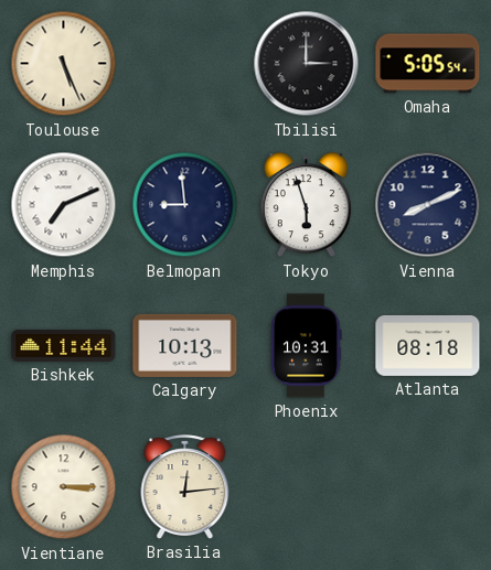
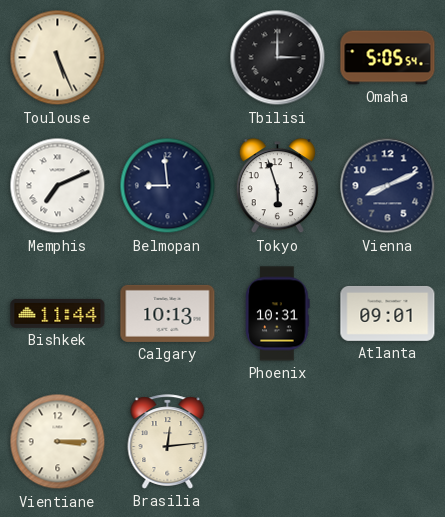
Atlanta: 08:18 -> 09:01 (388, 313)
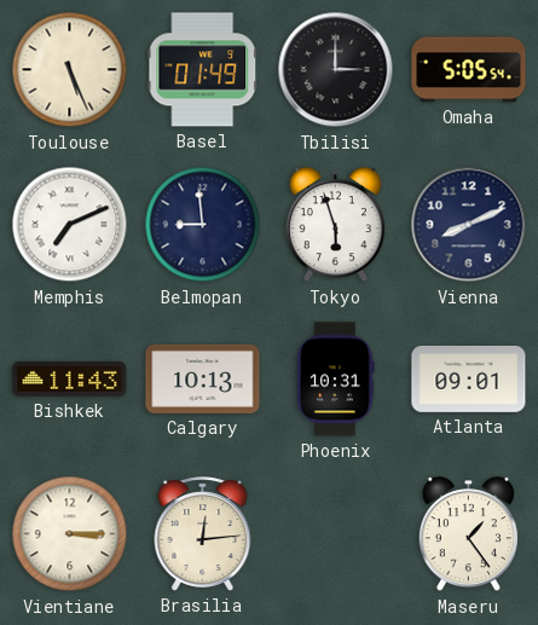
Basel: none -> 01:49 (203, 70)
Bishkek: 11:44 -> 11:43 (70, 378)
Maseru: none -> 1:24 (468, 534)
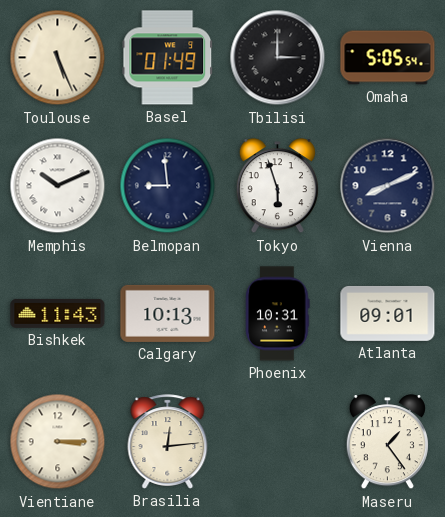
Memphis: 7:11 -> 10:11 (58, 186)
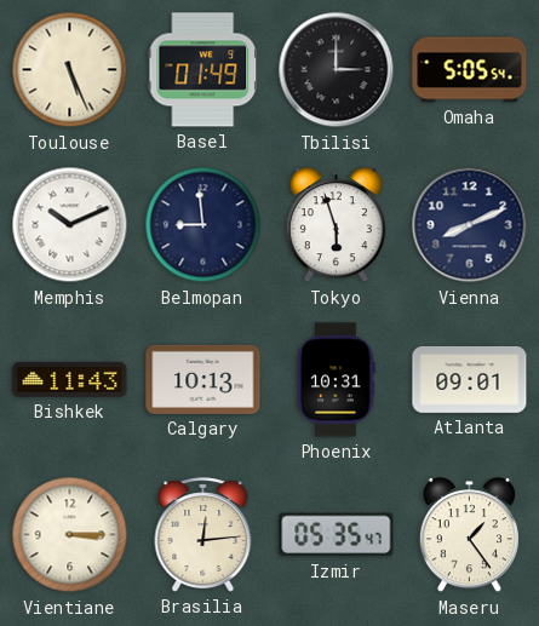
Izmir: none -> 05:35 (337, 535)
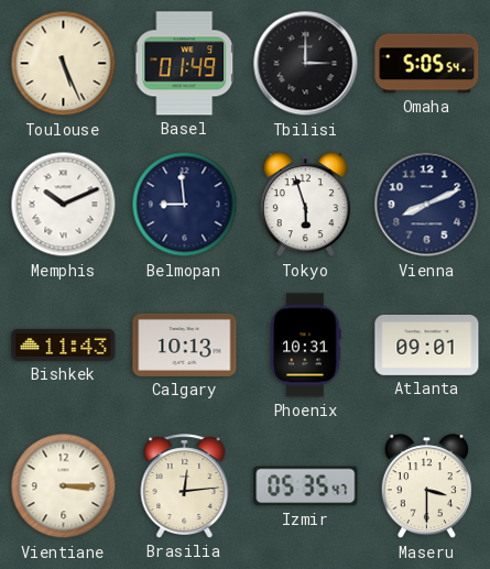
Maseru: 1:24 -> 3:30 (426, 486)
